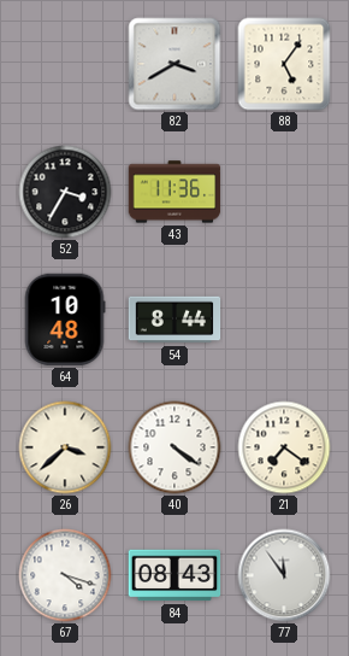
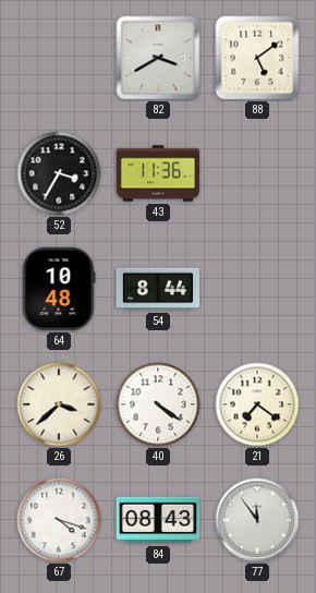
88: 5:06 -> 5:09 (257, 58)
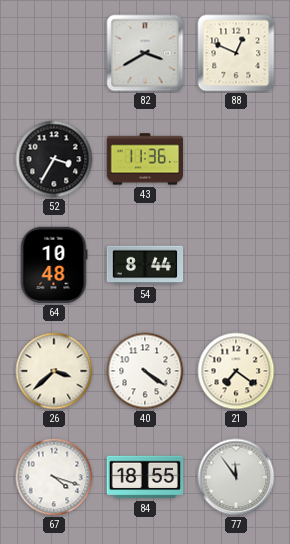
88: 5:09 -> 12:49 (236, 53)
84: 08:43 -> 18:55 (145, 477)
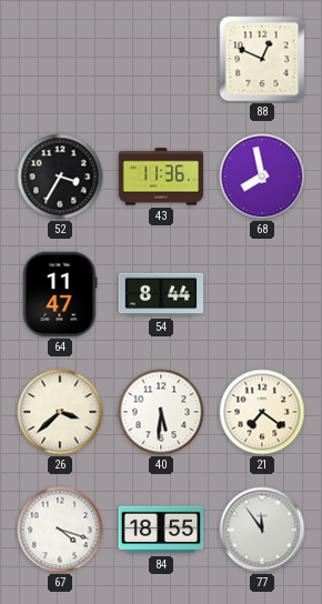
82: 3:40 -> none (145, 53)
68: none -> 7:58 (262, 177)
64: 10:48 -> 11:47 (60, 294)
40: 4:21 -> 5:31 (161, 412)
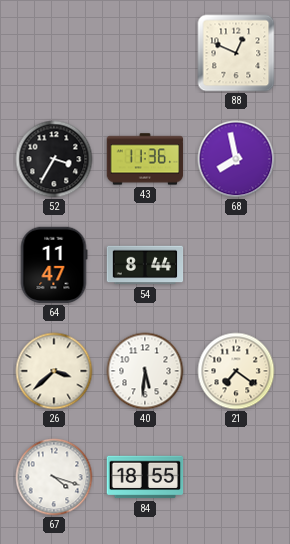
77: 11:54 -> none (262, 530)
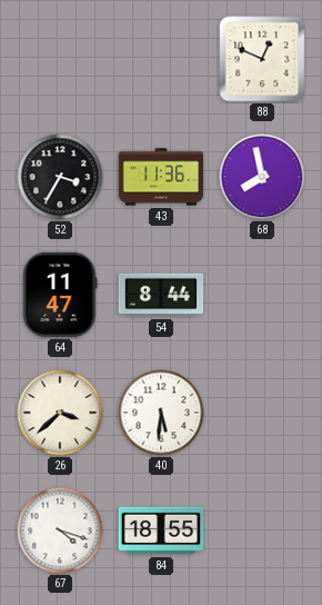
21: 7:21 -> none (236, 371)
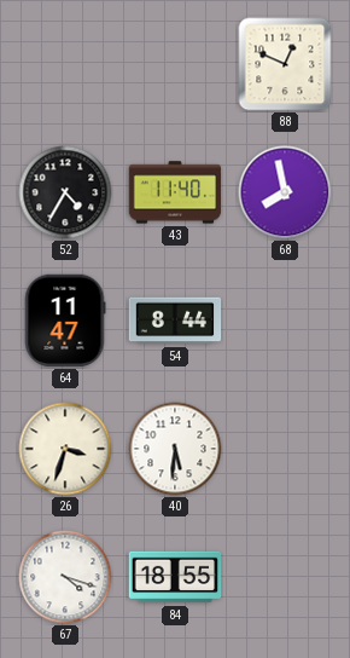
52: 3:35 -> 4:35 (65, 192)
43: 11:36 -> 11:40 (175, 192)
26: 3:38 -> 3:33 (65, 449)
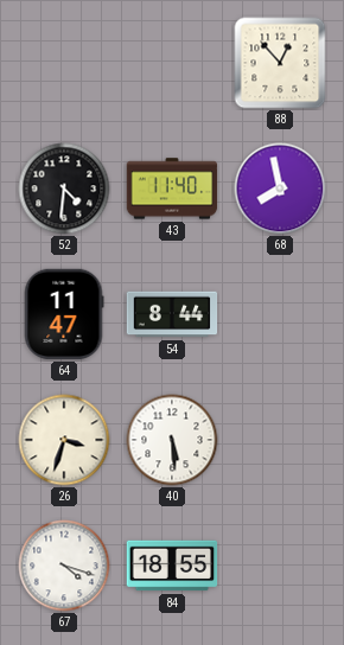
88: 12:49 -> 12:53 (280, 63)
52: 4:35 -> 4:31 (64, 189)
40: 5:31 -> 5:29 (172, 440)
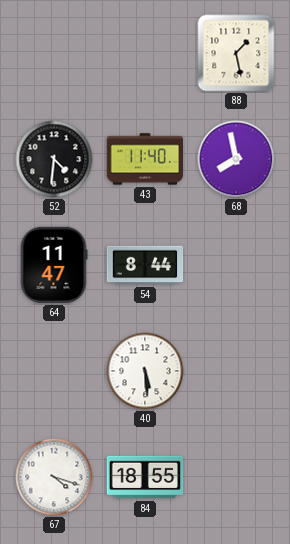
88: 12:53 -> 1:28 (236, 53)
26: 3:33 -> none (64, 440)
